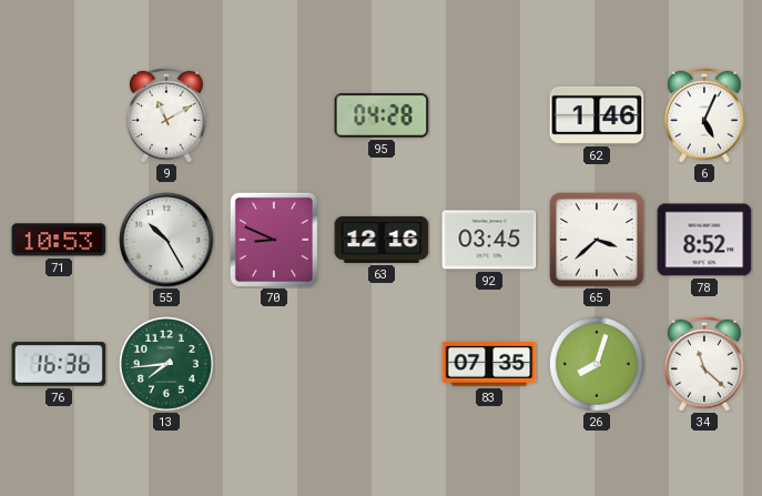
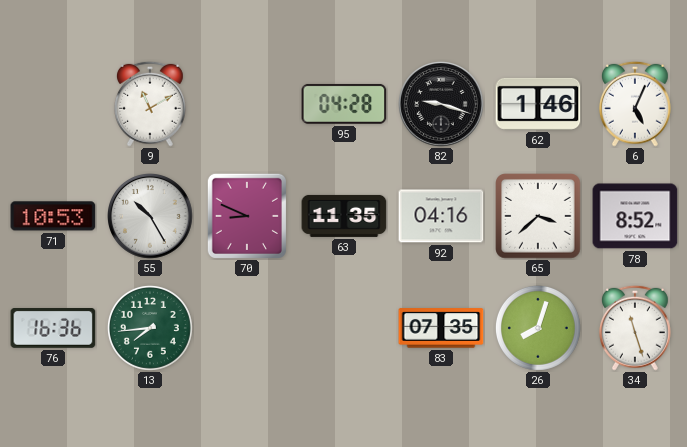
82: none -> 9:18 (442, 105)
63: 12:16 -> 11:35 (344, 216)
92: 03:45 -> 04:16 (441, 216)
34: 11:22 -> 11:27 (635, 328)
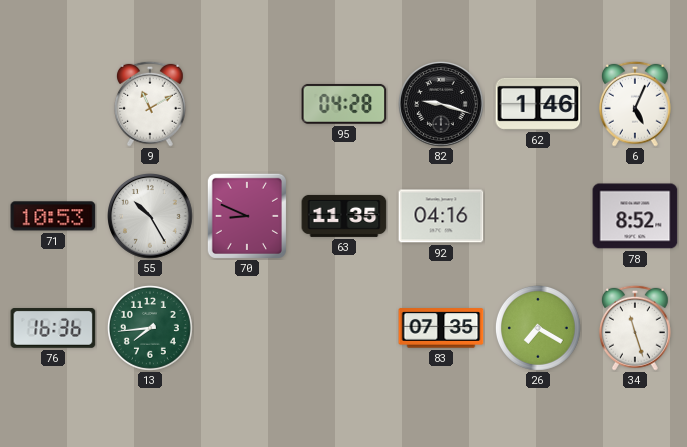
65: 3:38 -> none (538, 216)
26: 8:03 -> 7:20 (538, 328)
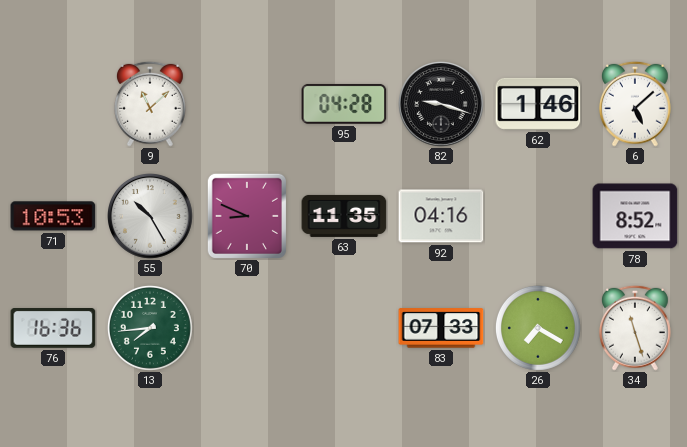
9: 11:10 -> 11:08 (150, 104)
6: 5:04 -> 5:08 (635, 104)
83: 07:35 -> 07:33 (441, 328)
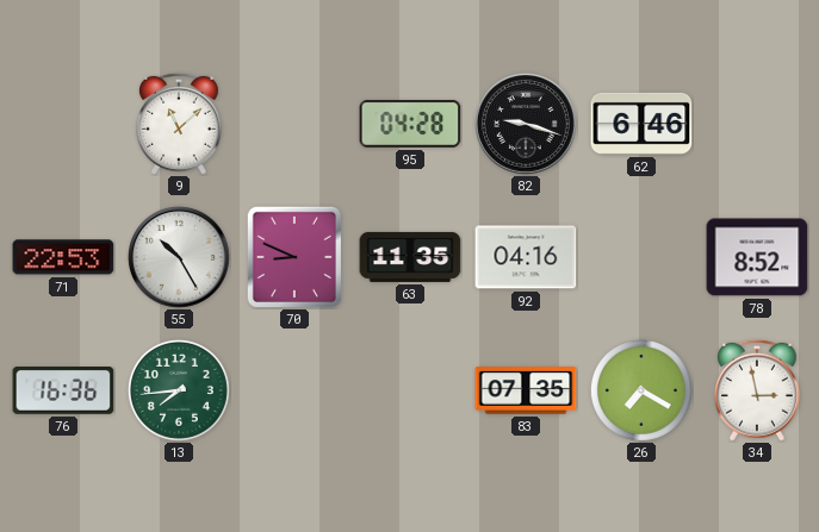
62: 1:46 -> 6:46 (641, 124)
6: 5:08 -> none (635, 104)
71: 10:53 -> 22:53 (63, 257)
83: 07:33 -> 07:35 (526, 390)
34: 11:27 -> 2:58 (757, 390)
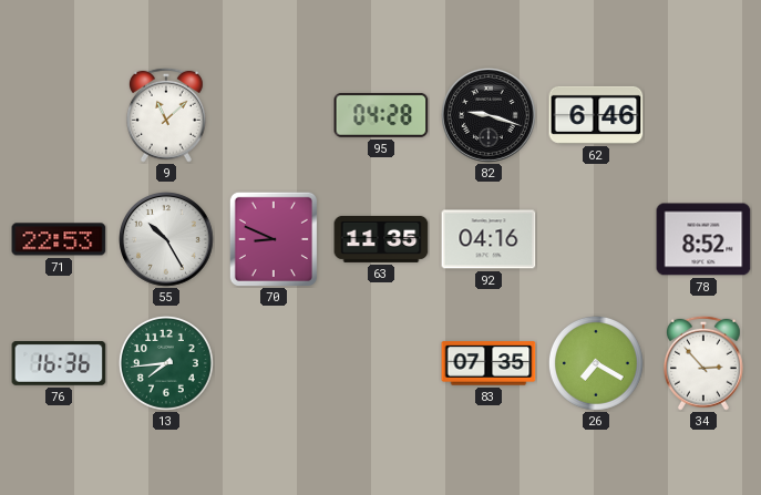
34: 2:58 -> 2:53 (703, 363)
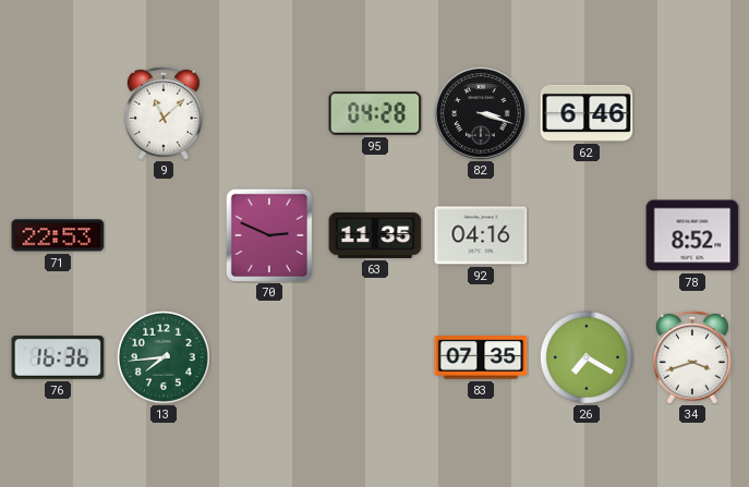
82: 9:18 -> 3:18 (482, 114)
55: 10:25 -> none (167, 240)
70: 8:49 -> 2:49 (269, 235)
34: 2:53 -> 3:42 (692, 357)
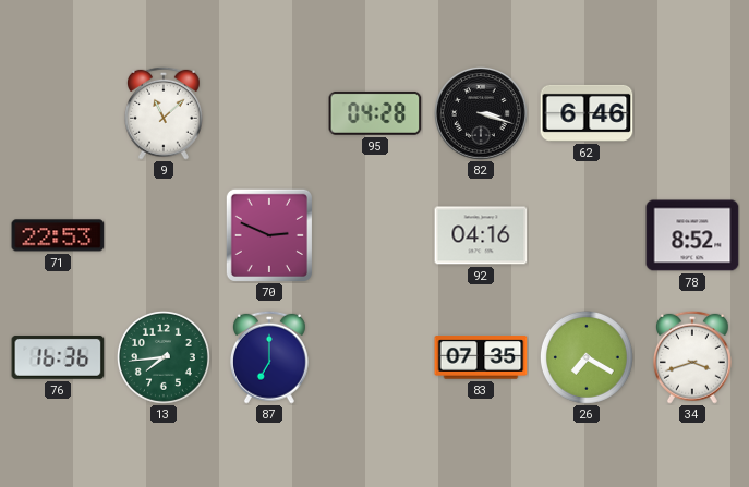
63: 11:35 -> none (375, 235)
87: none -> 7:00 (269, 357)
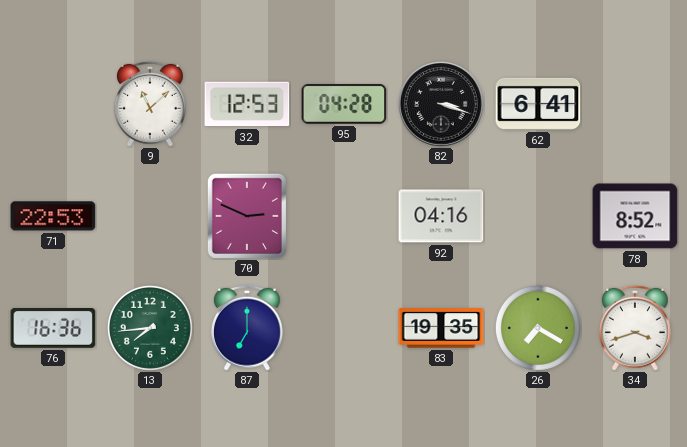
32: none -> 12:53 (247, 104)
62: 6:46 -> 6:41 (538, 104)
83: 07:35 -> 19:35 (441, 328)
